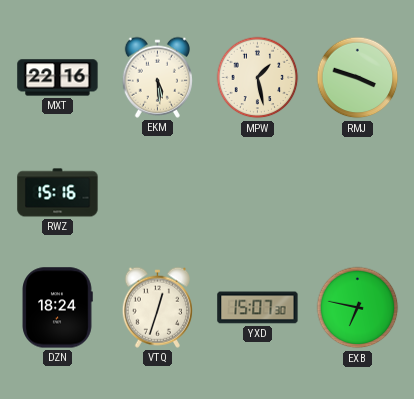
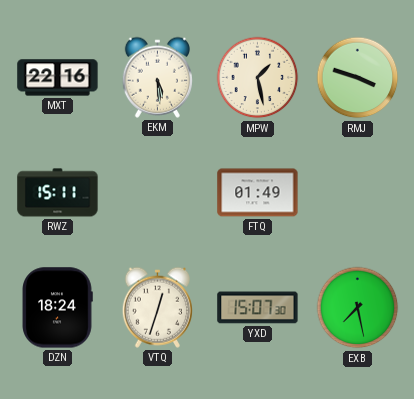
RWZ: 15:16 -> 15:11 (58, 193)
FTQ: none -> 01:49 (258, 193)
EXB: 6:47 -> 7:28 (358, 308)
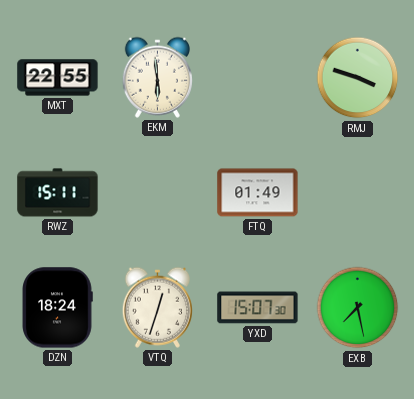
MXT: 22:16 -> 22:55 (58, 78)
EKM: 5:29 -> 5:59 (157, 77)
MPW: 1:28 -> none (258, 78)
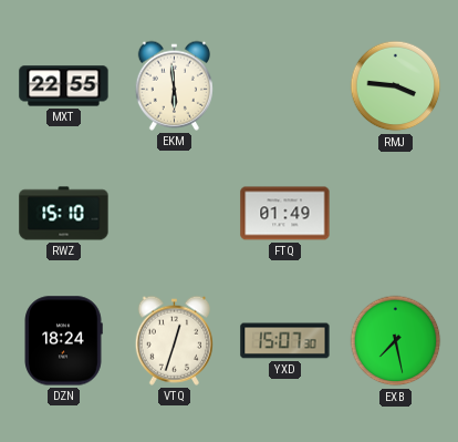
RMJ: 3:48 -> 3:46 (396, 86)
RWZ: 15:11 -> 15:10 (64, 214)
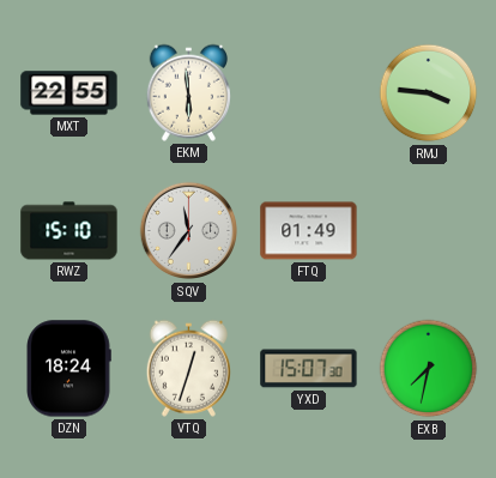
SQV: none -> 11:36 (189, 231)
EXB: 7:28 -> 7:32 (429, 369)
